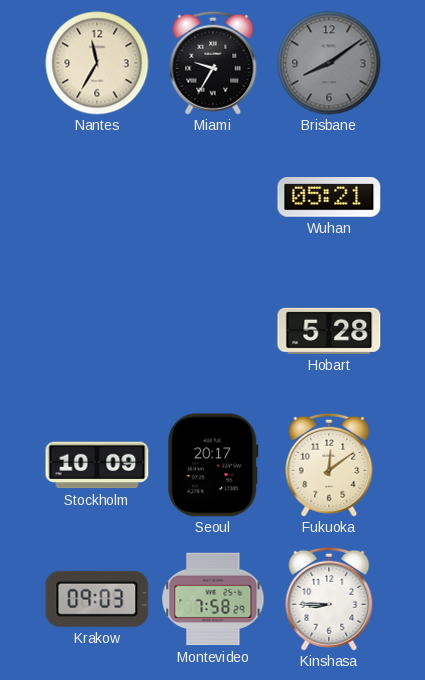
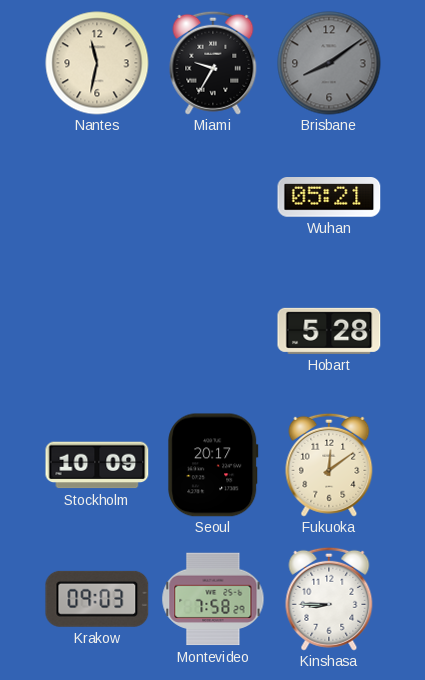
Nantes: 11:35 -> 11:32 (97, 63)
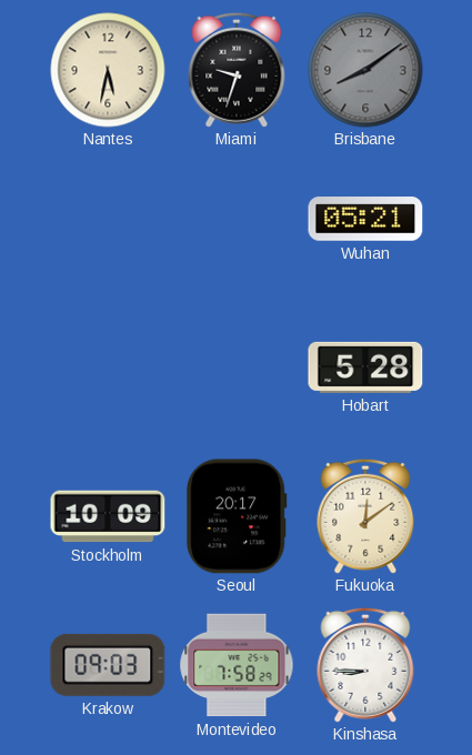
Nantes: 11:32 -> 5:32 (108, 70)
Miami: 9:35 -> 9:33 (237, 70)
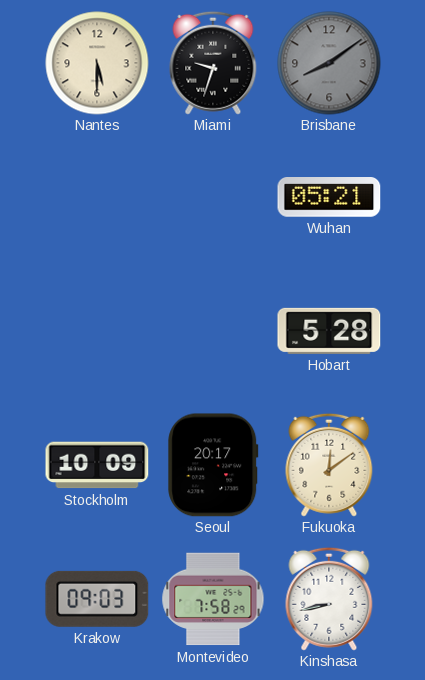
Nantes: 5:32 -> 5:30 (97, 63)
Kinshasa: 8:45 -> 8:43 (329, 599)
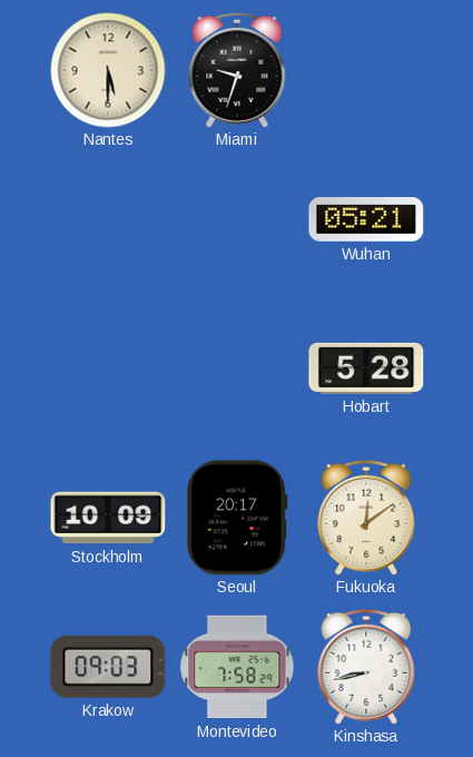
Brisbane: 8:09 -> none (329, 63)
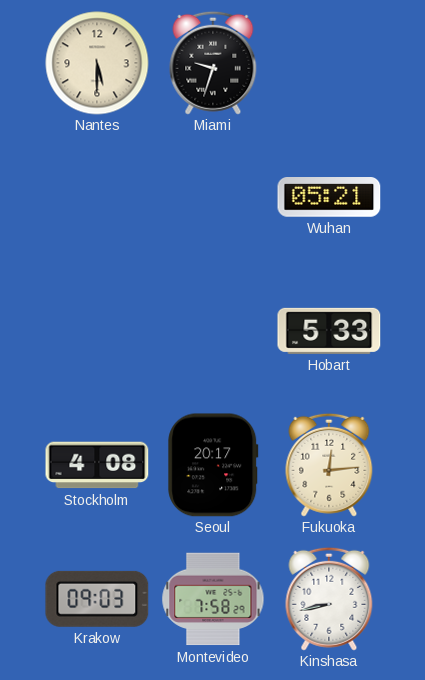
Hobart: 5:28 -> 5:33 (329, 331)
Stockholm: 10:09 -> 4:08 (97, 465)
Fukuoka: 12:09 -> 12:14 (329, 465)
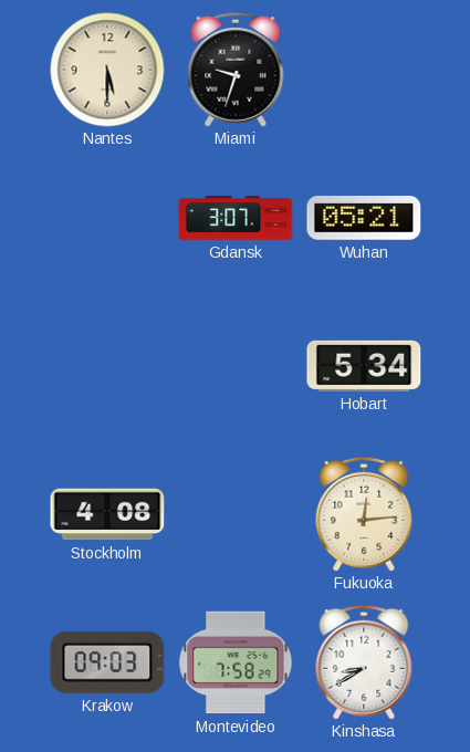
Gdansk: none -> 3:07 (236, 218)
Hobart: 5:33 -> 5:34 (364, 366)
Seoul: 20:17 -> none (213, 465)
Kinshasa: 8:43 -> 8:40 (364, 662)
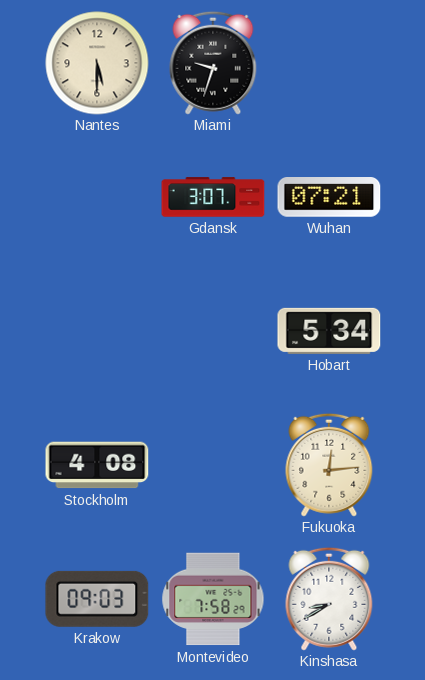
Wuhan: 05:21 -> 07:21 (329, 198)
